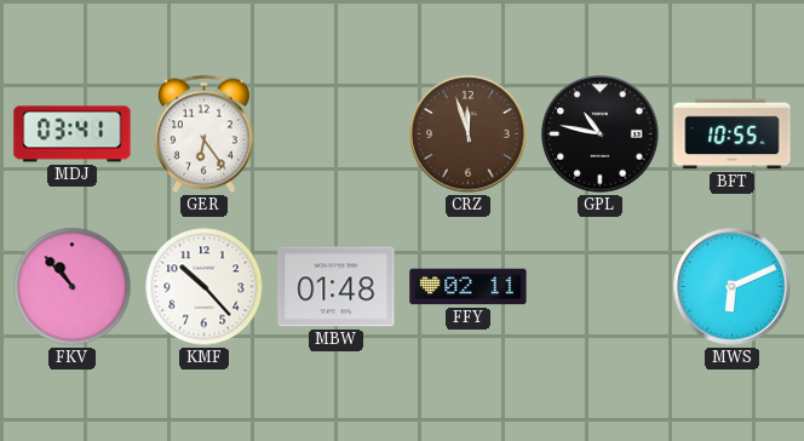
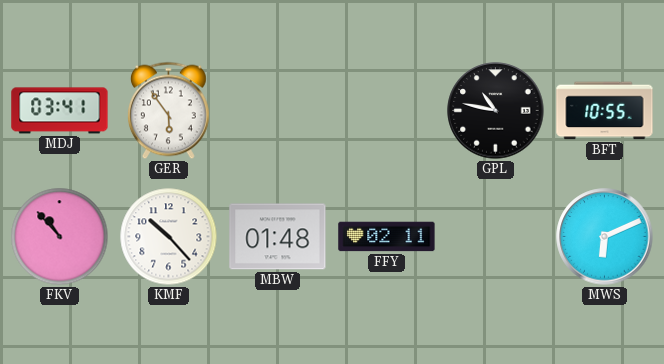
GER: 6:24 -> 5:54 (168, 111)
CRZ: 11:57 -> none (469, 134)
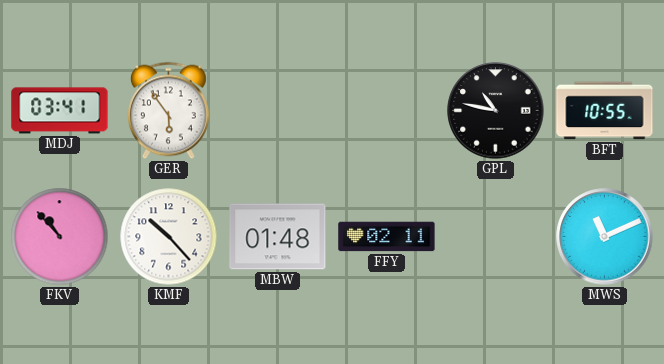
MWS: 6:11 -> 11:11 (605, 237)
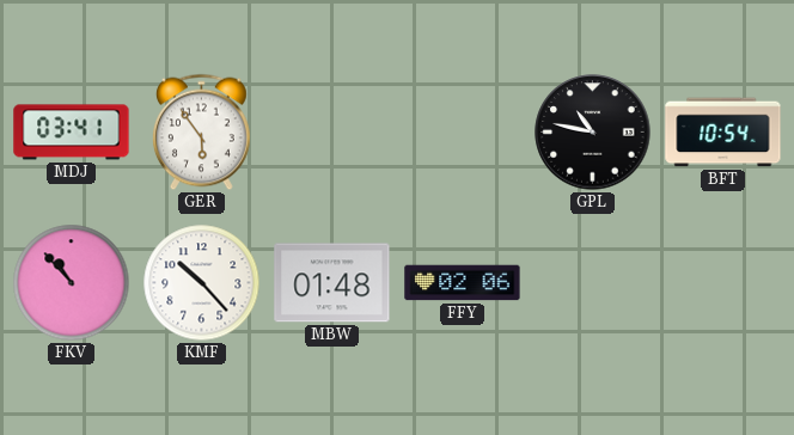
BFT: 10:55 -> 10:54 (723, 133)
FFY: 02:11 -> 02:06 (463, 283)
MWS: 11:11 -> none (605, 237)
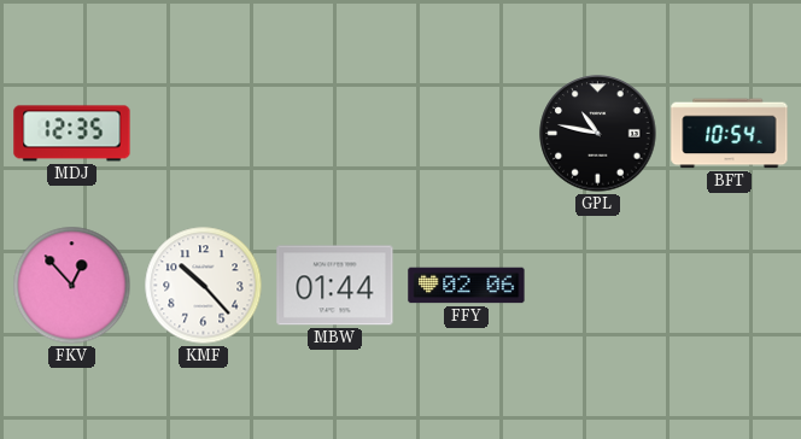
MDJ: 03:41 -> 12:35 (72, 134)
GER: 5:54 -> none (201, 133)
FKV: 10:53 -> 12:53 (72, 286)
MBW: 01:48 -> 01:44 (335, 286)
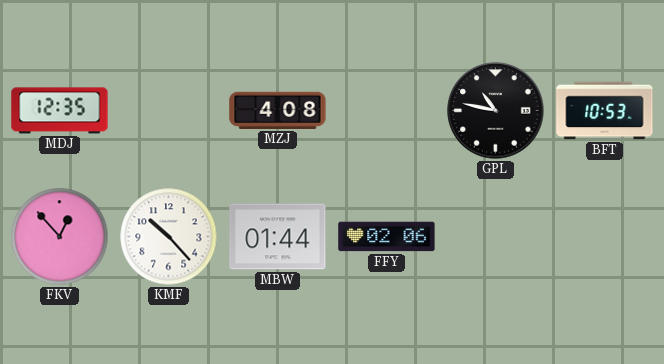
MZJ: none -> 4:08 (278, 110)
BFT: 10:54 -> 10:53 (605, 111)
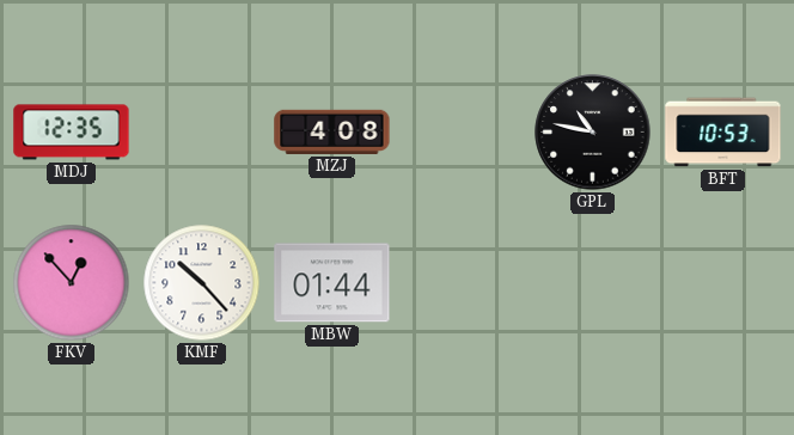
FFY: 02:06 -> none (387, 237)
